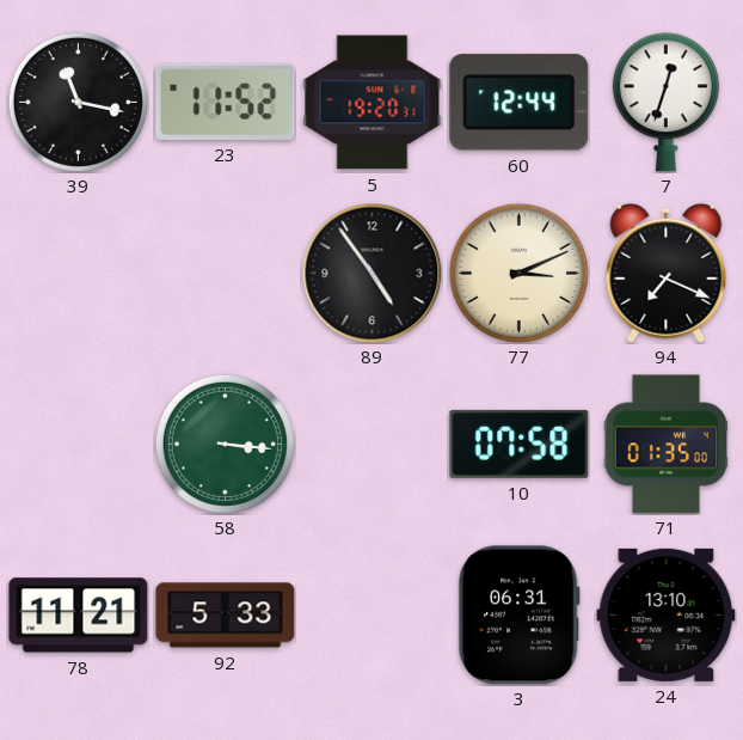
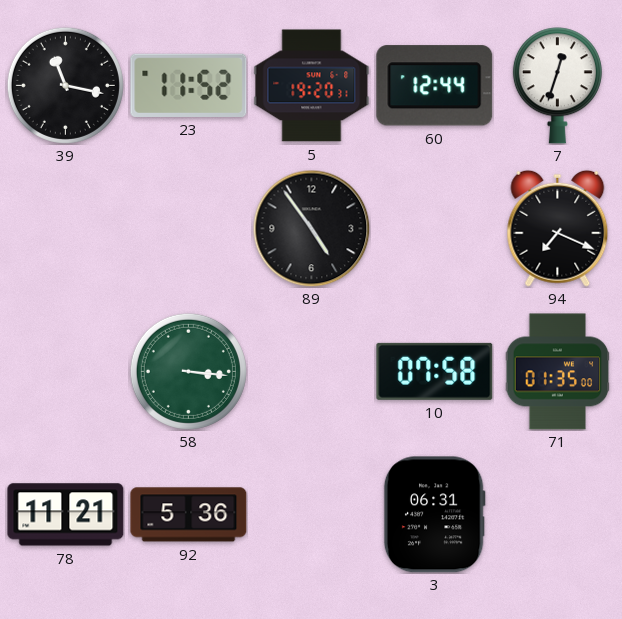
77: 3:11 -> none (518, 273)
92: 5:33 -> 5:36 (189, 515)
24: 13:10 -> none (667, 614)
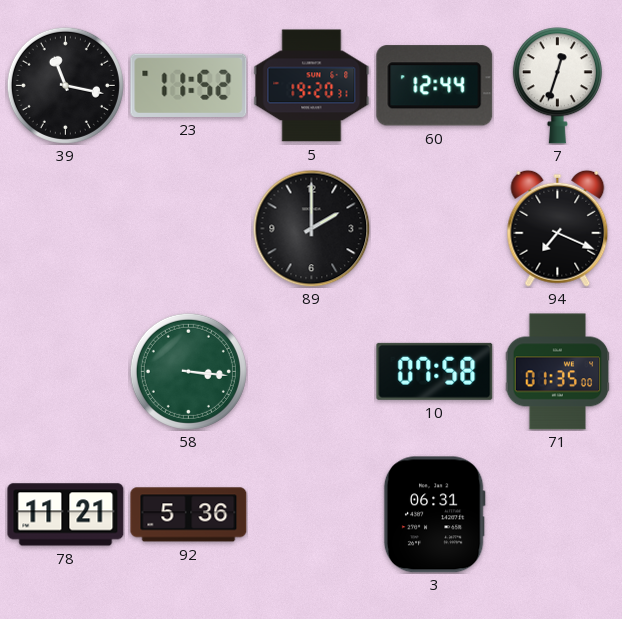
89: 4:54 -> 2:00 (311, 228)
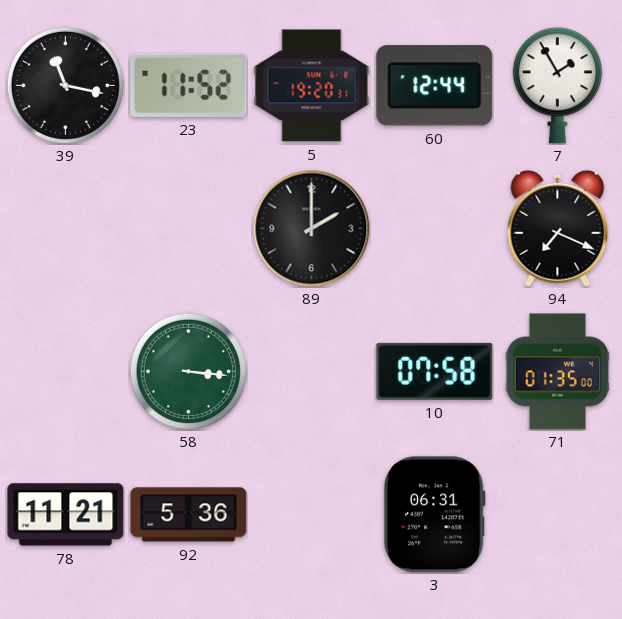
7: 12:33 -> 1:55 (557, 86)
